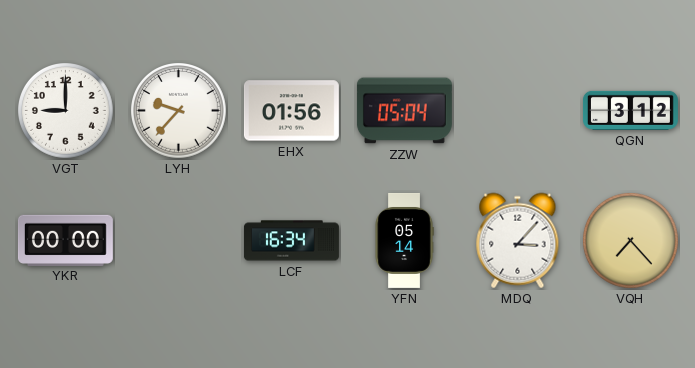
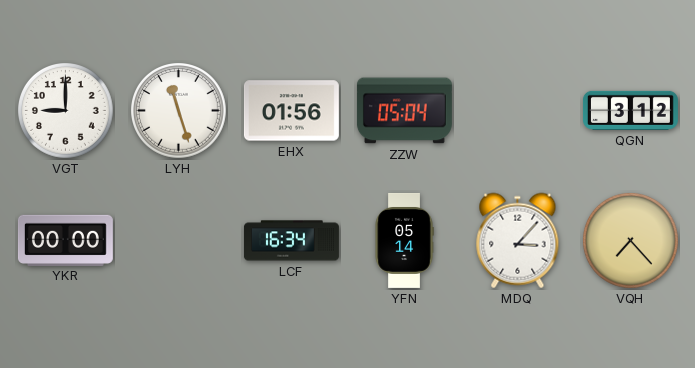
LYH: 9:37 -> 11:27 (179, 111)
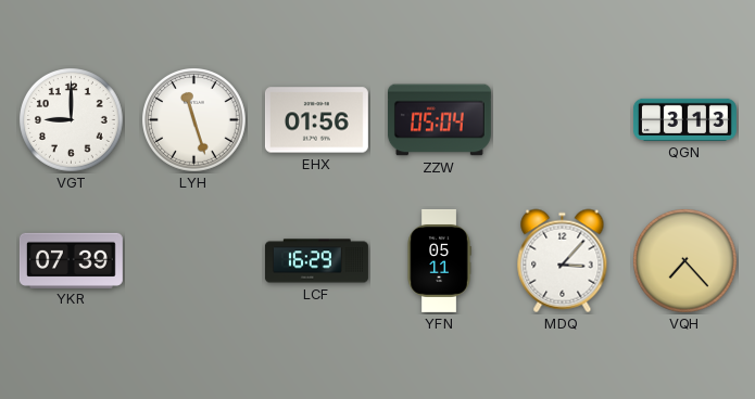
QGN: 3:12 -> 3:13 (684, 119)
YKR: 00:00 -> 07:39 (71, 260)
LCF: 16:34 -> 16:29 (316, 261)
YFN: 05:14 -> 05:11 (439, 260)
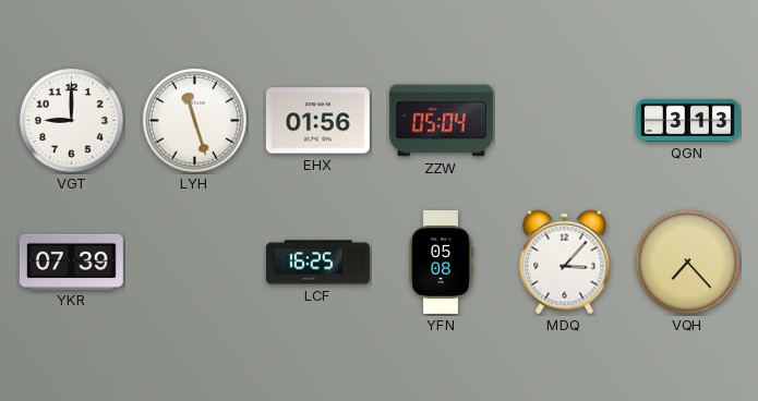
LCF: 16:29 -> 16:25 (317, 263)
YFN: 05:11 -> 05:08 (441, 262)
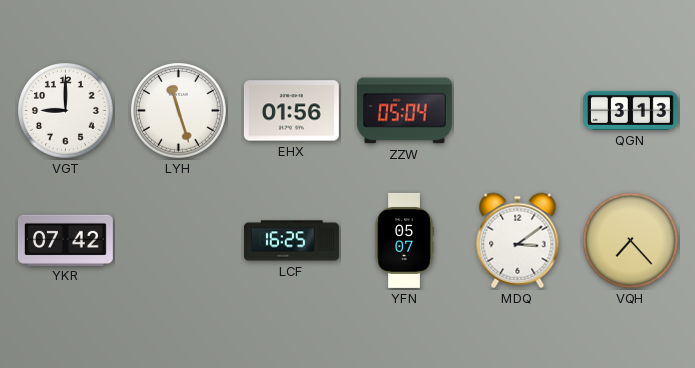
YKR: 07:39 -> 07:42 (65, 240)
YFN: 05:08 -> 05:07 (404, 240)
MDQ: 3:07 -> 3:09 (518, 241)
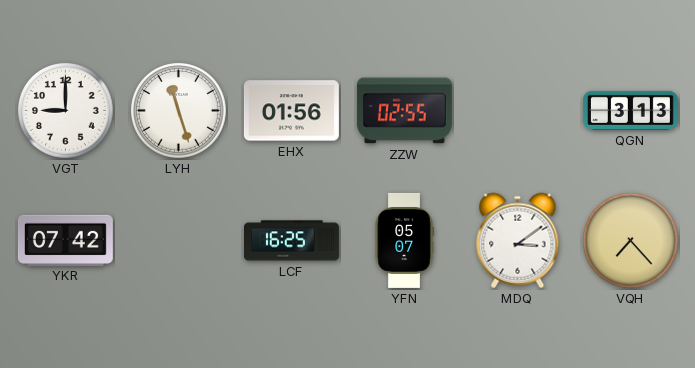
ZZW: 05:04 -> 02:55 (404, 111)
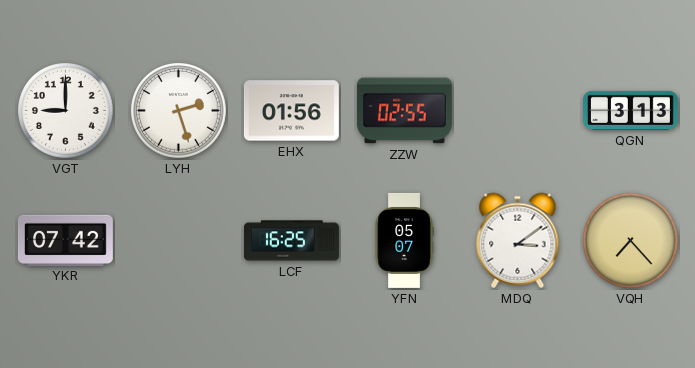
LYH: 11:27 -> 2:27 (179, 111)
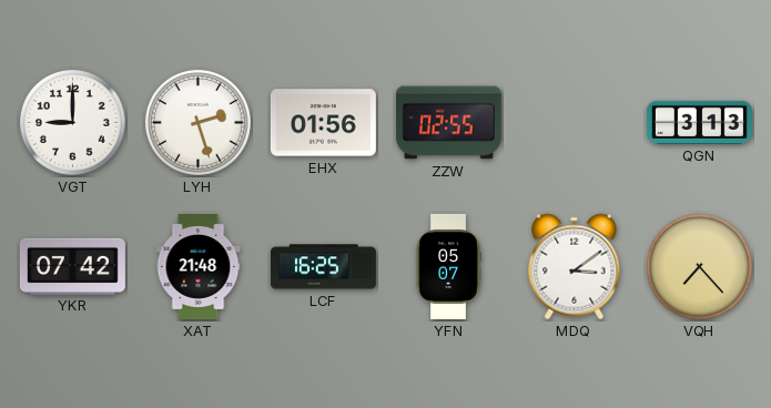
XAT: none -> 21:48 (199, 266)
